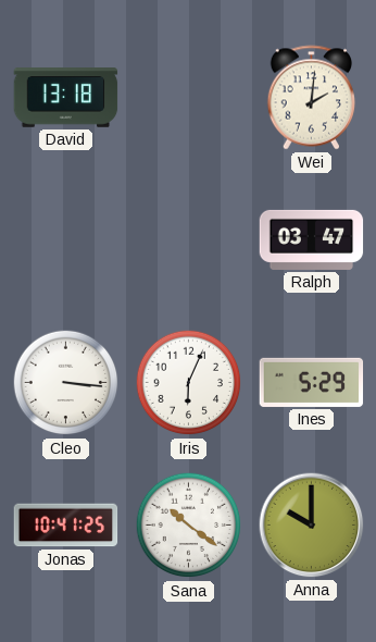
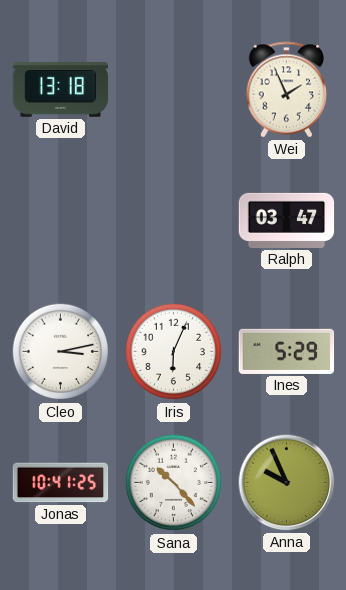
Wei: 2:01 -> 1:56 (287, 90)
Cleo: 3:16 -> 3:13 (61, 352)
Sana: 10:21 -> 10:23 (174, 483)
Anna: 10:00 -> 9:56 (287, 483)
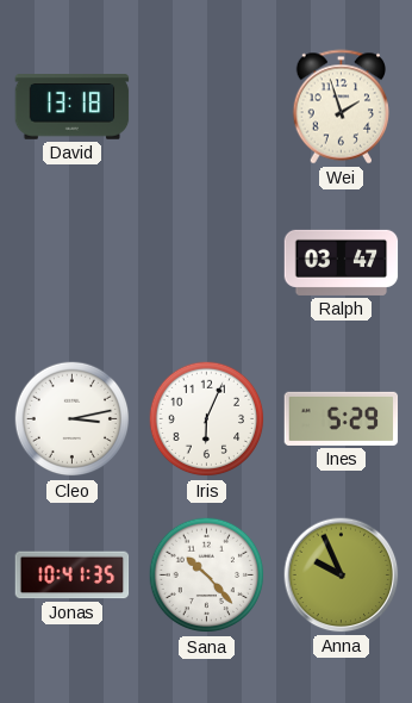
Wei: 1:56 -> 1:57 (342, 107)
Jonas: 10:41:25 -> 10:41:35 (73, 576)
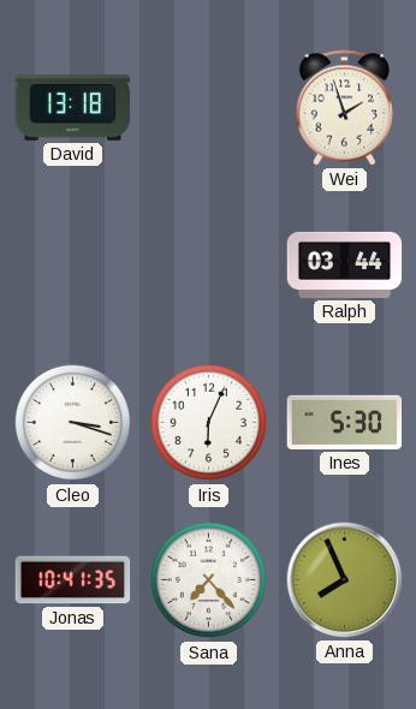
Ralph: 03:47 -> 03:44 (345, 264)
Cleo: 3:13 -> 3:18 (73, 423)
Ines: 5:29 -> 5:30 (345, 422)
Sana: 10:23 -> 7:23 (209, 580)
Anna: 9:56 -> 7:56 (345, 580)
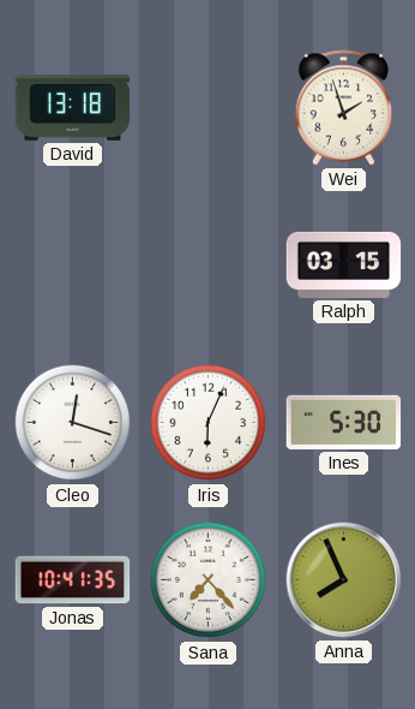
Ralph: 03:44 -> 03:15 (344, 264)
Cleo: 3:18 -> 12:18 (73, 423)
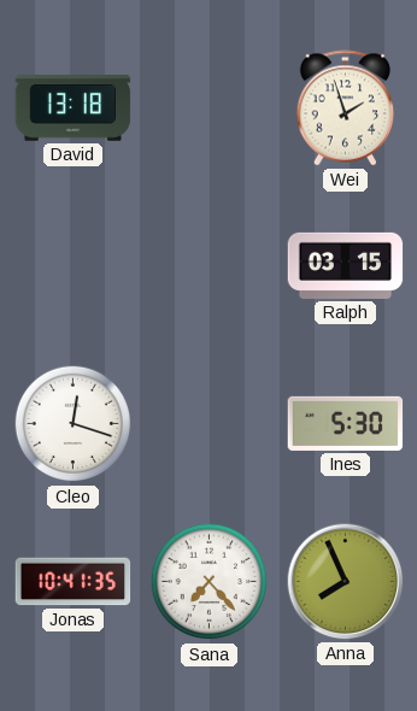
Iris: 6:04 -> none (209, 423)
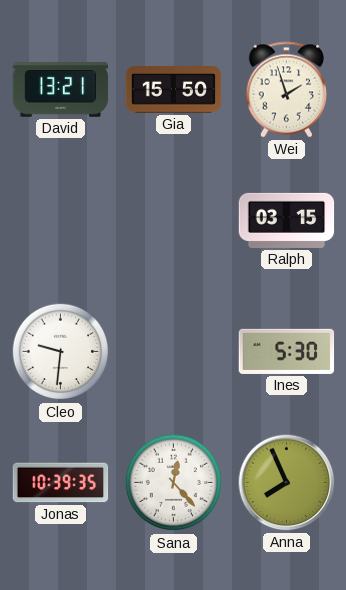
David: 13:18 -> 13:21 (61, 90)
Gia: none -> 15:50 (174, 90)
Cleo: 12:18 -> 9:31 (61, 352)
Jonas: 10:41 -> 10:39 (61, 483)
Sana: 7:23 -> 12:23 (174, 483)
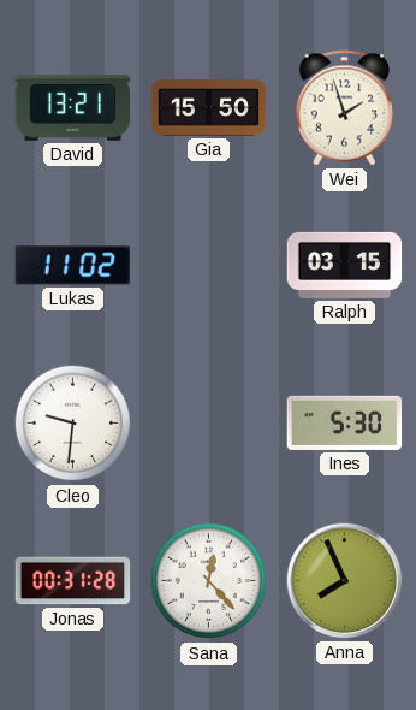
Lukas: none -> 11:02 (73, 266)
Jonas: 10:39 -> 00:31 (73, 581)
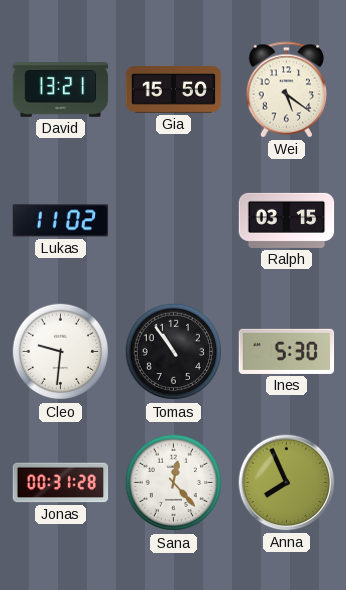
Wei: 1:57 -> 5:21 (287, 90)
Tomas: none -> 10:54 (174, 352)
